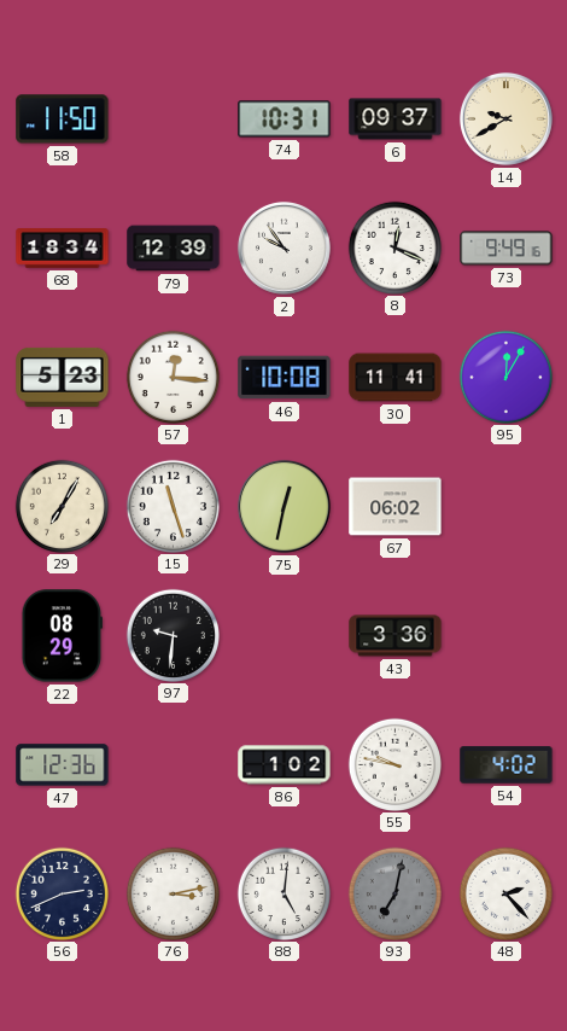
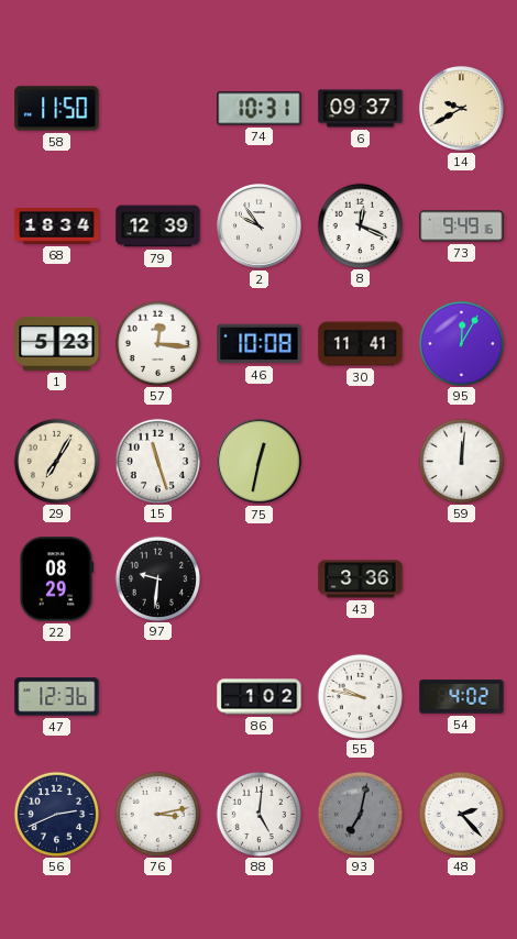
67: 06:02 -> none (396, 507)
59: none -> 12:01 (461, 461)
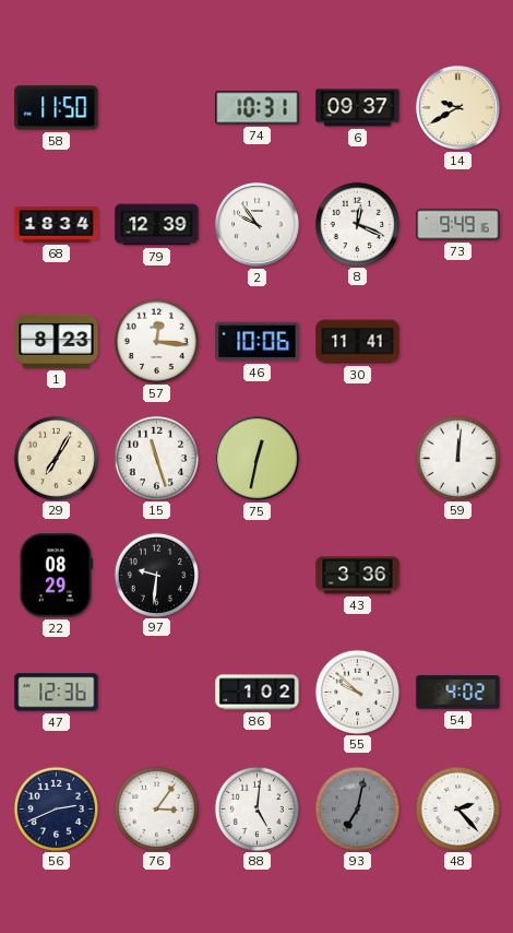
1: 5:23 -> 8:23 (57, 341)
46: 10:08 -> 10:06 (258, 342)
95: 12:05 -> none (461, 343)
55: 9:47 -> 9:52 (357, 692)
76: 3:13 -> 3:06 (156, 808)
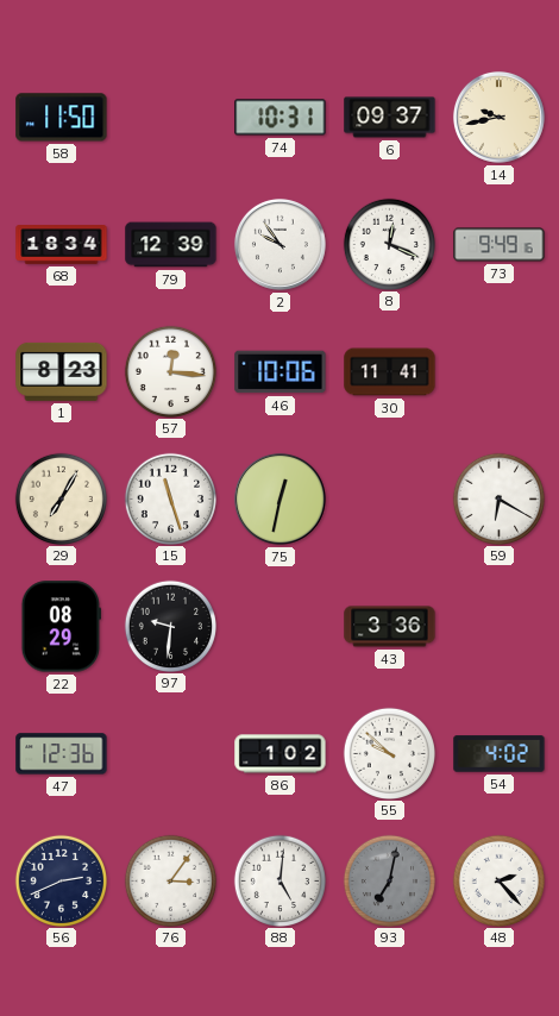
14: 9:40 -> 9:43 (498, 117)
59: 12:01 -> 6:20 (498, 498)
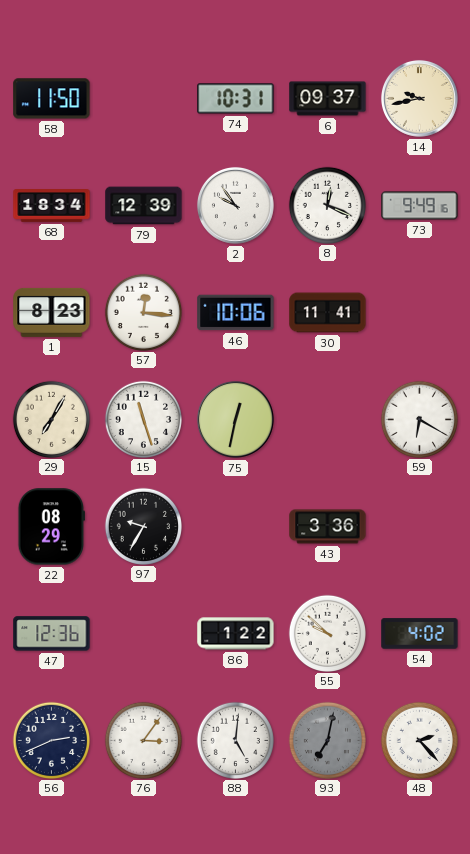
97: 9:31 -> 9:35 (143, 526)
86: 1:02 -> 1:22 (236, 634)
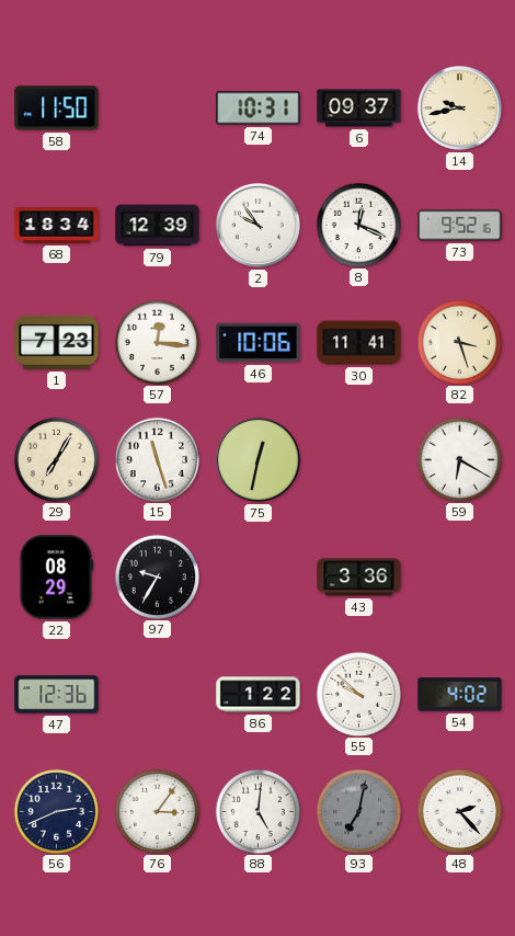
73: 9:49 -> 9:52 (460, 226)
1: 8:23 -> 7:23 (57, 342)
82: none -> 3:27 (459, 342)
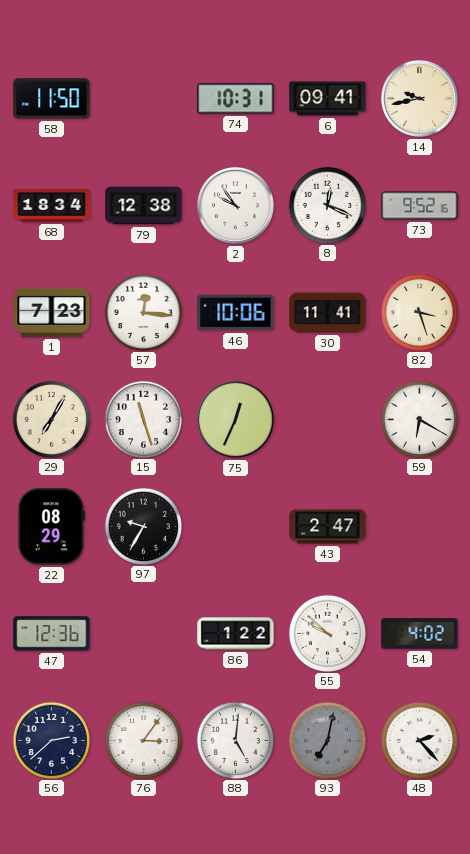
6: 09:37 -> 09:41 (328, 99)
79: 12:39 -> 12:38 (144, 206)
75: 12:32 -> 12:34 (235, 419)
43: 3:36 -> 2:47 (328, 527)
56: 2:41 -> 2:38 (51, 740)
